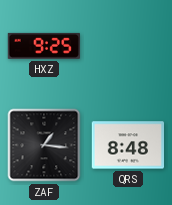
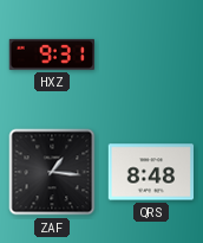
HXZ: 9:25 -> 9:31 (51, 55)
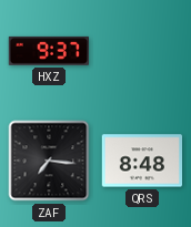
HXZ: 9:31 -> 9:37 (48, 51)
ZAF: 1:16 -> 7:16 (49, 161)
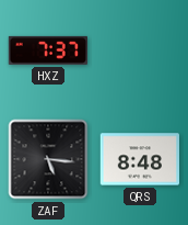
HXZ: 9:37 -> 7:37 (47, 50)
ZAF: 7:16 -> 5:16 (48, 159)
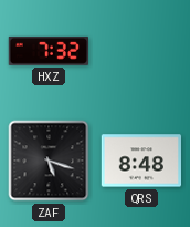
HXZ: 7:37 -> 7:32 (47, 51)
ZAF: 5:16 -> 5:18 (49, 161)
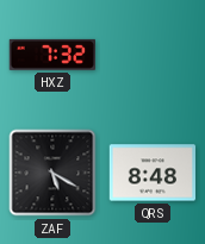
ZAF: 5:18 -> 5:20 (52, 173)
